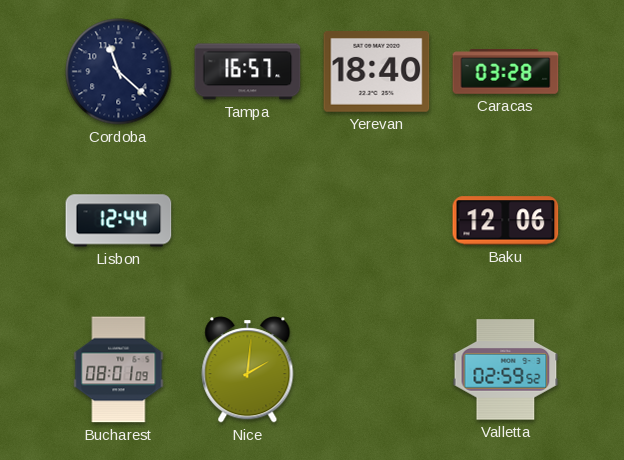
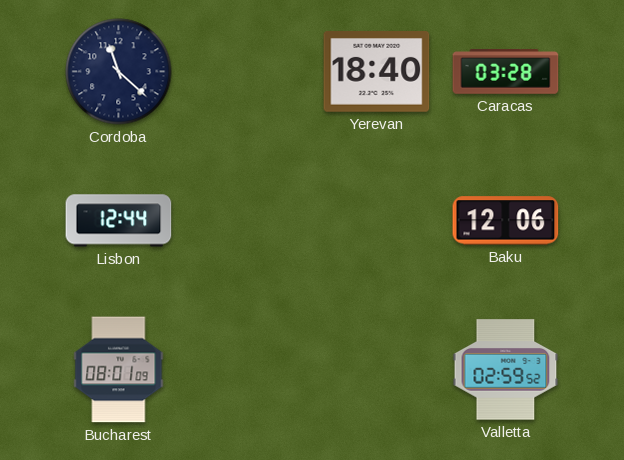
Tampa: 16:57 -> none (248, 72)
Nice: 2:01 -> none (248, 370)
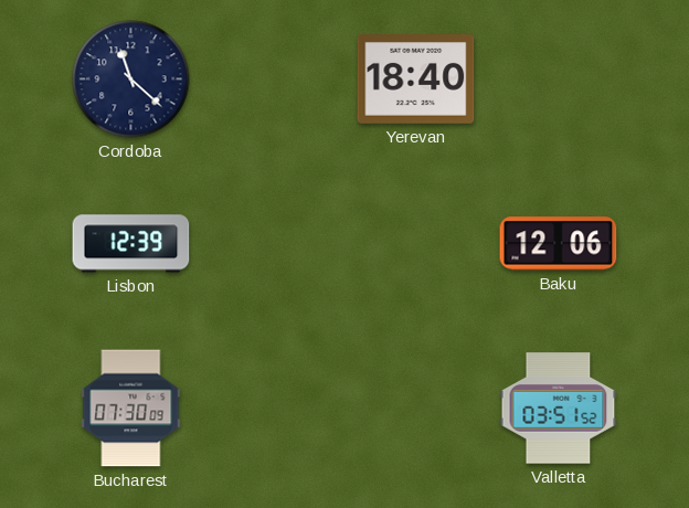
Caracas: 03:28 -> none (506, 72)
Lisbon: 12:44 -> 12:39 (131, 244)
Bucharest: 08:01 -> 07:30 (131, 409)
Valletta: 02:59 -> 03:51 (559, 409)
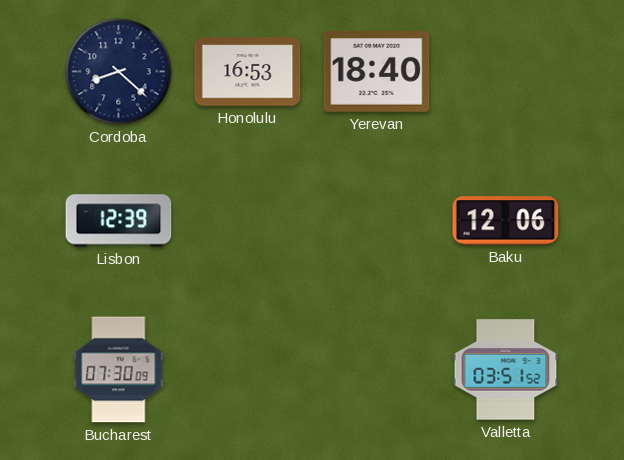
Cordoba: 11:22 -> 8:22 (119, 72)
Honolulu: none -> 16:53 (248, 72)
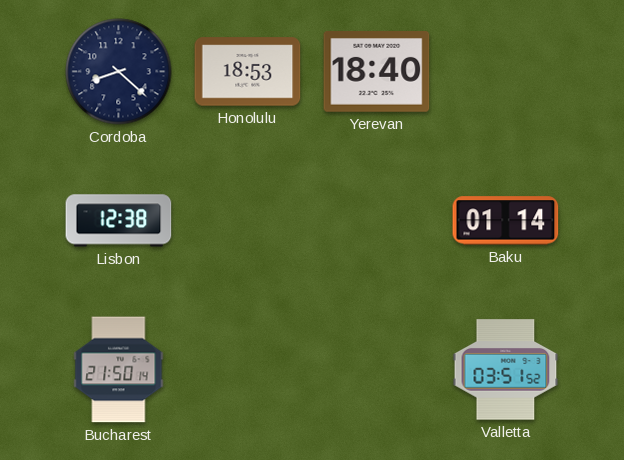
Honolulu: 16:53 -> 18:53 (248, 72)
Lisbon: 12:39 -> 12:38 (119, 221)
Baku: 12:06 -> 01:14 (506, 221)
Bucharest: 07:30 -> 21:50 (119, 370)
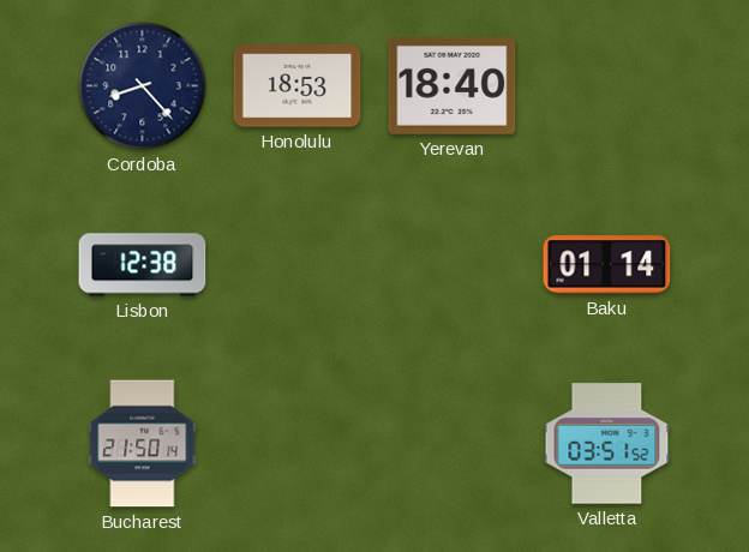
Cordoba: 8:22 -> 8:23 (143, 86)
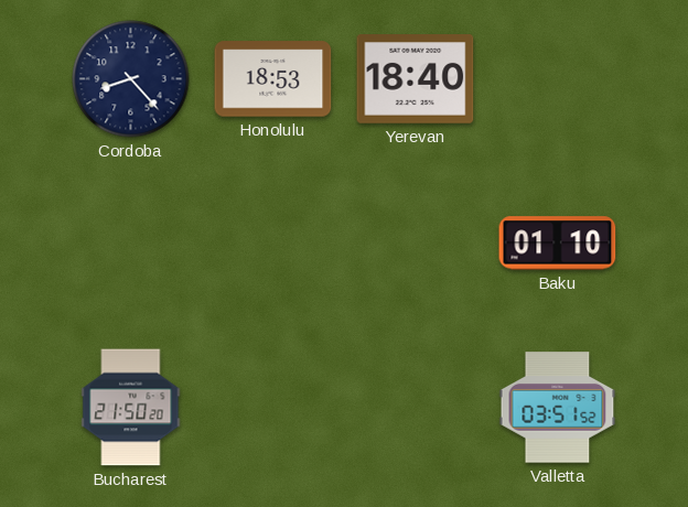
Lisbon: 12:38 -> none (143, 265)
Baku: 01:14 -> 01:10 (558, 244)
Bucharest: 21:50:14 -> 21:50:20 (131, 408)
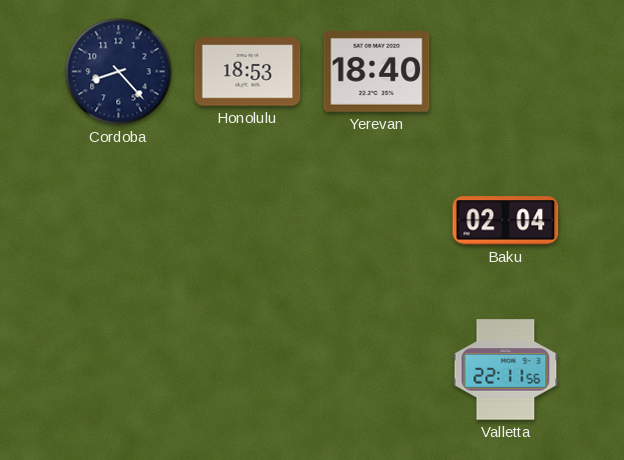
Baku: 01:10 -> 02:04 (506, 221)
Bucharest: 21:50 -> none (131, 408)
Valletta: 03:51 -> 22:11 (506, 370)
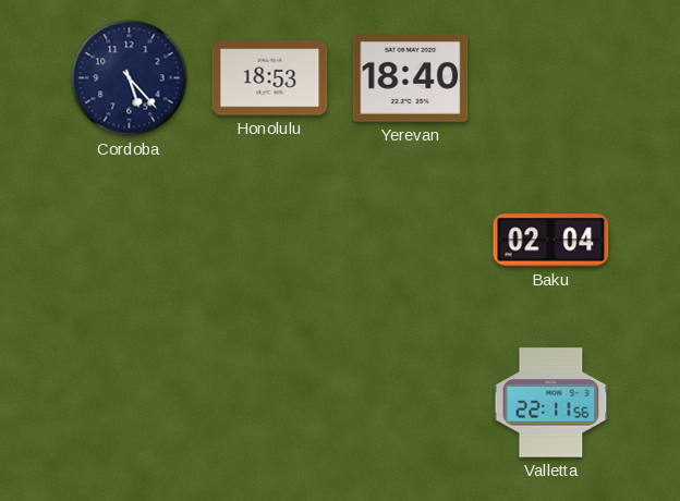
Cordoba: 8:23 -> 5:23 (130, 78)
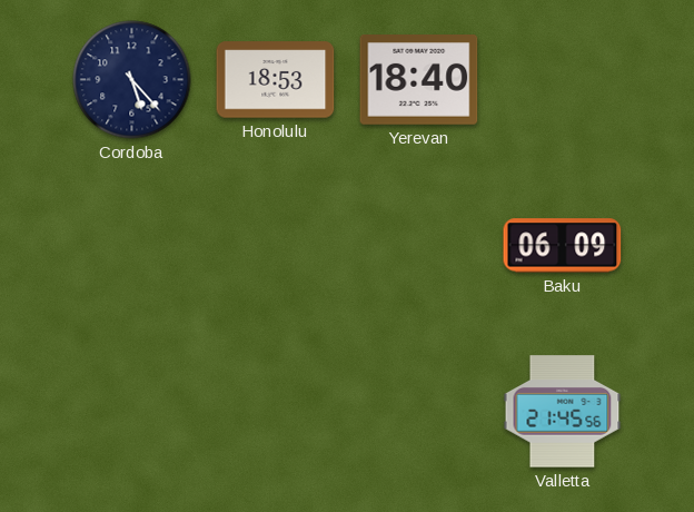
Baku: 02:04 -> 06:09 (563, 246)
Valletta: 22:11 -> 21:45 (563, 412)
